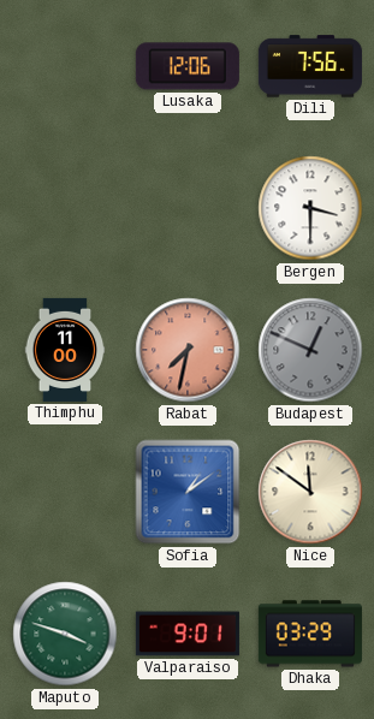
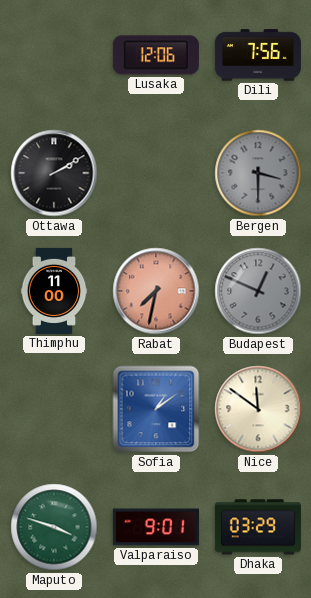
Ottawa: none -> 2:10 (54, 173)
Bergen dial: white -> grey (258, 173)
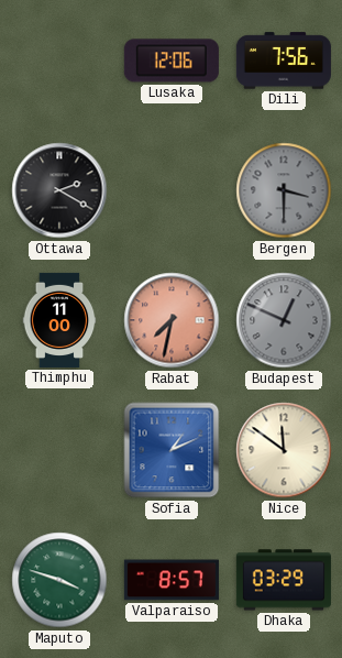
Ottawa: 2:10 -> 2:20 (59, 190)
Sofia: 1:09 -> 1:11 (172, 450)
Valparaiso: 9:01 -> 8:57 (172, 580)
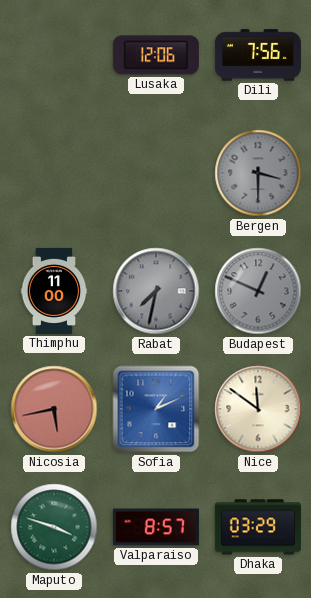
Ottawa: 2:20 -> none (59, 190)
Rabat dial: salmon -> grey (156, 291)
Nicosia: none -> 5:43 (54, 409)
